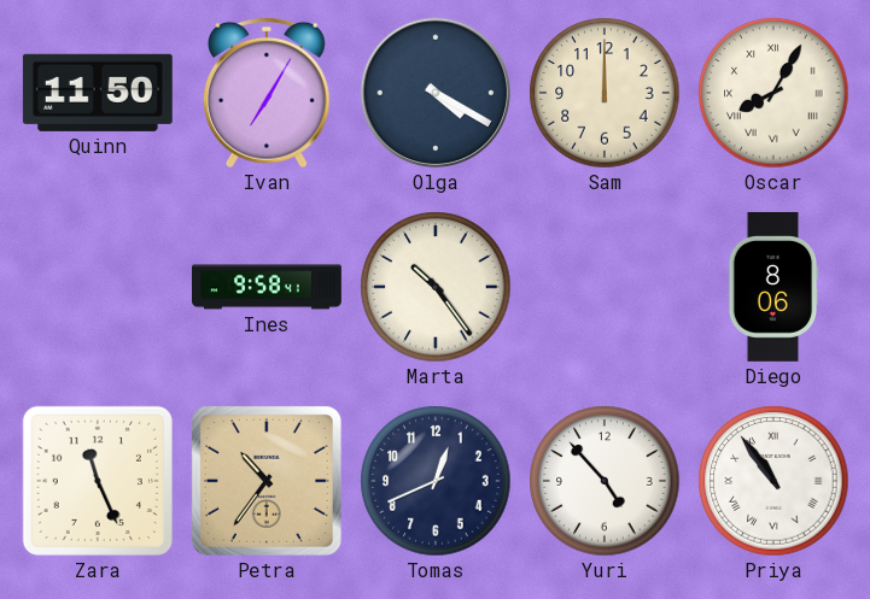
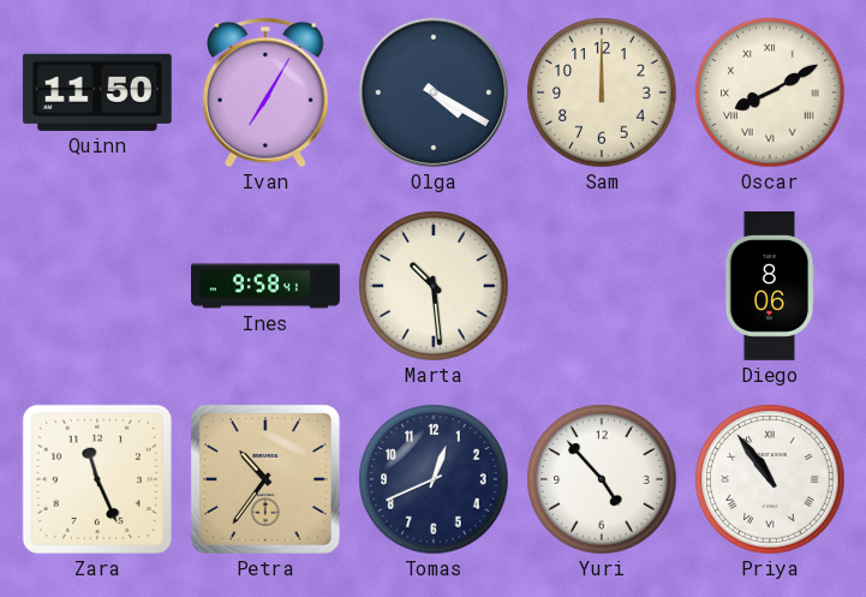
Oscar: 8:05 -> 8:10 (770, 92)
Marta: 10:24 -> 10:29 (434, 286)
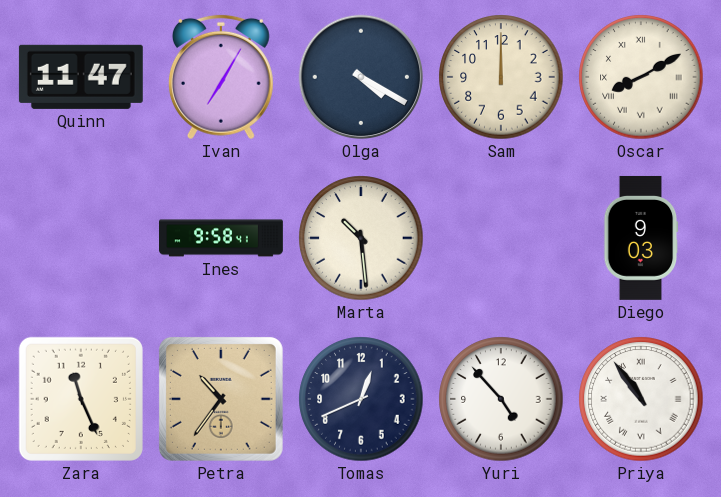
Quinn: 11:50 -> 11:47 (81, 77)
Diego: 8:06 -> 9:03 (641, 238)
